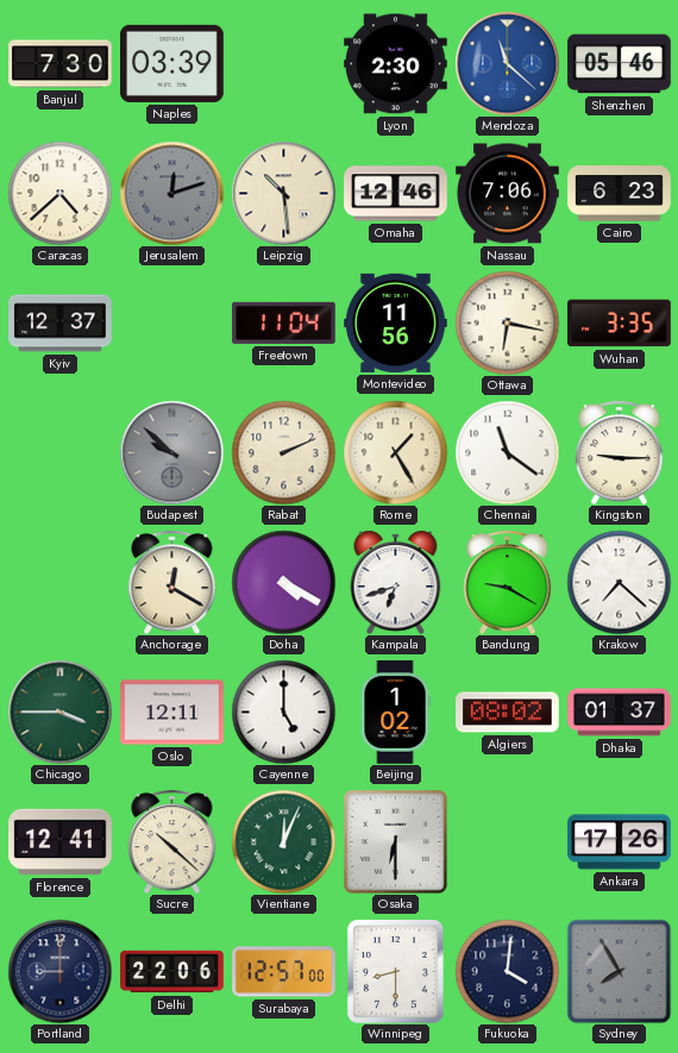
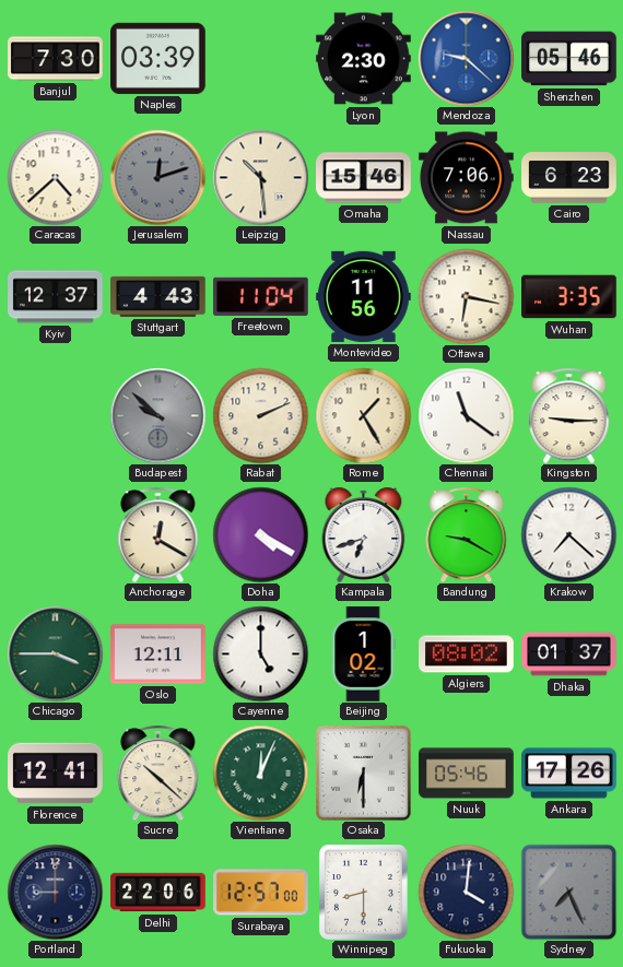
Mendoza: 11:22 -> 9:22 (466, 58)
Omaha: 12:46 -> 15:46 (364, 178)
Stuttgart: none -> 4:43 (158, 296)
Nuuk: none -> 05:46 (467, 774)
Sydney: 7:55 -> 7:26 (568, 892)
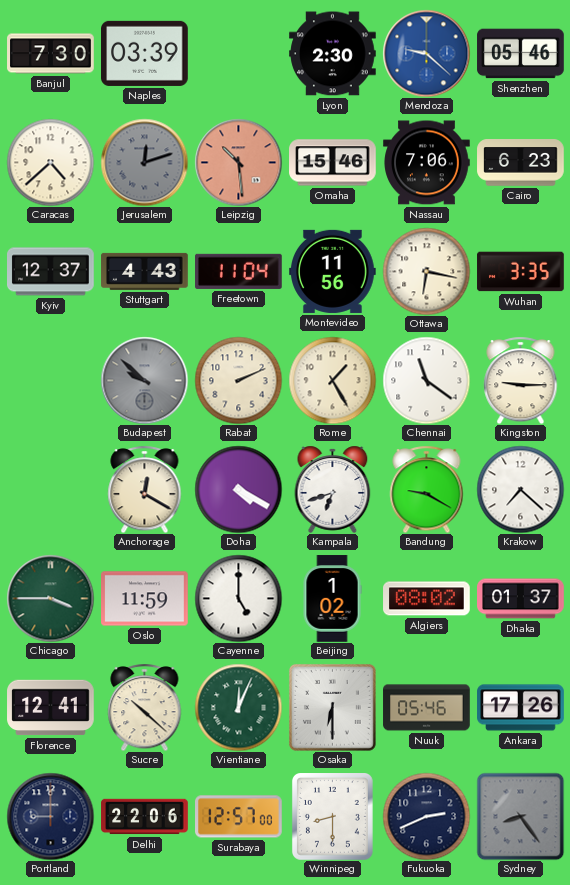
Leipzig dial: cream -> salmon (238, 162)
Oslo: 12:11 -> 11:59 (145, 599)
Fukuoka: 4:01 -> 2:41 (426, 816)
Sydney: 7:26 -> 8:24 (520, 816)
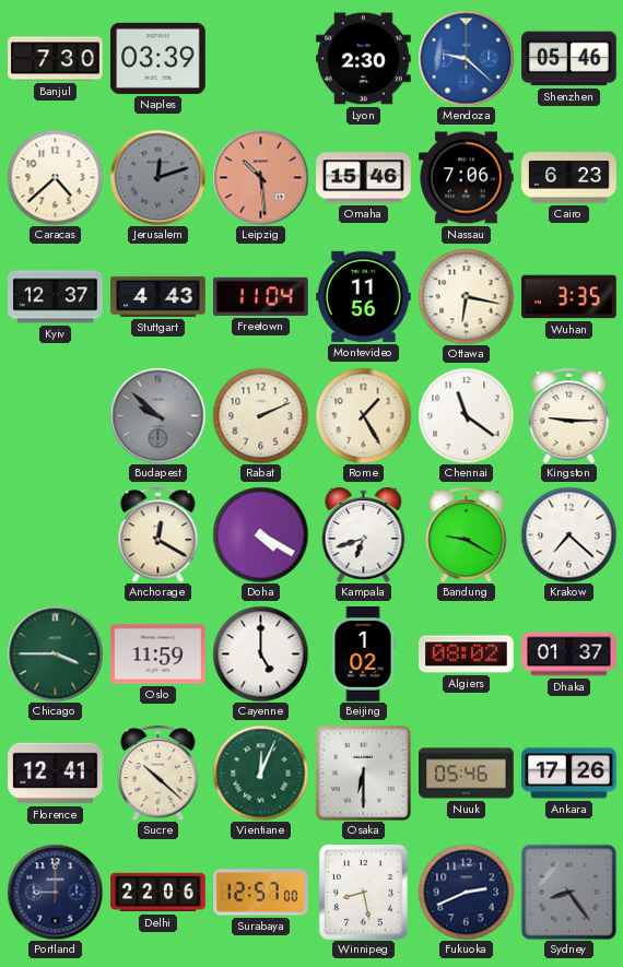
Winnipeg: 8:30 -> 8:28 (363, 893)
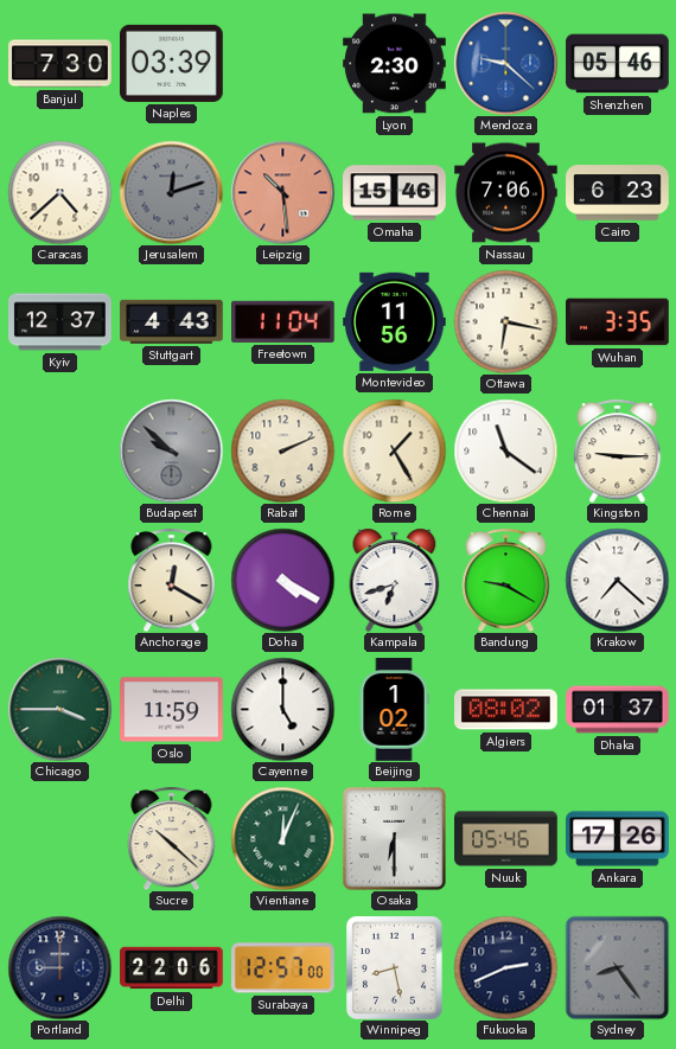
Florence: 12:41 -> none (56, 774)
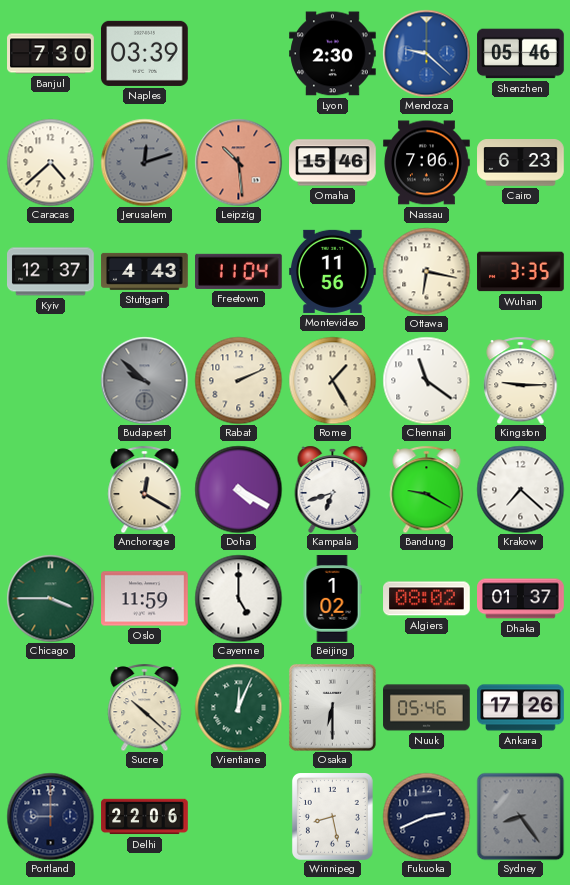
Surabaya: 12:57 -> none (283, 968)
